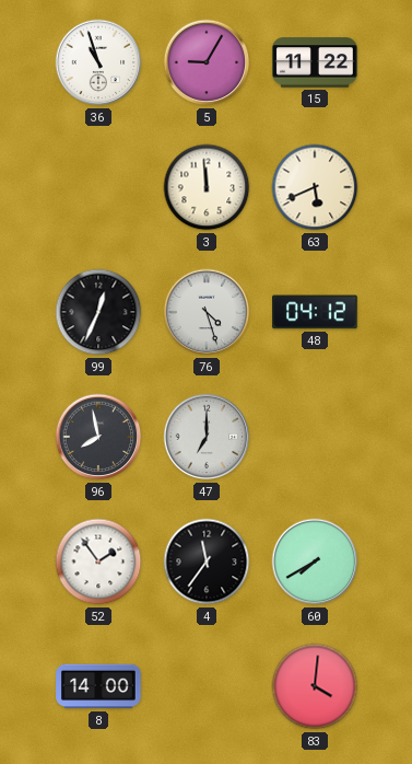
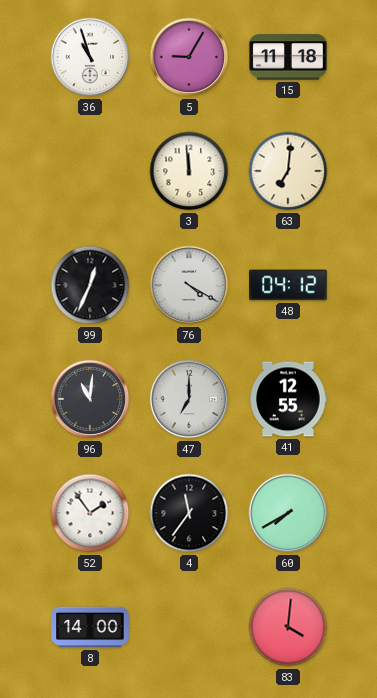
15: 11:22 -> 11:18 (288, 57)
63: 5:41 -> 7:01 (288, 171)
76: 4:27 -> 4:20 (189, 285)
96: 7:58 -> 11:01 (90, 399)
41: none -> 12:55 (288, 399)
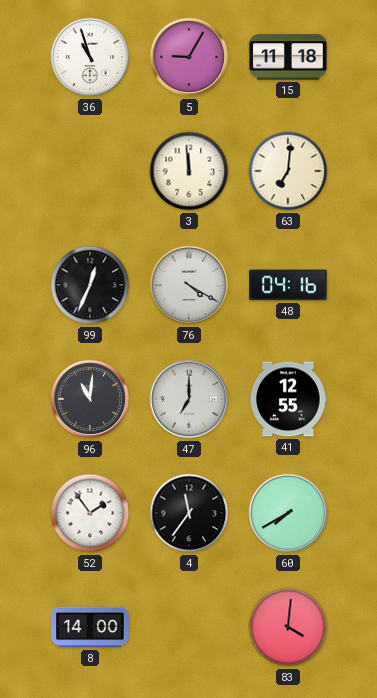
48: 04:12 -> 04:16 (288, 285)
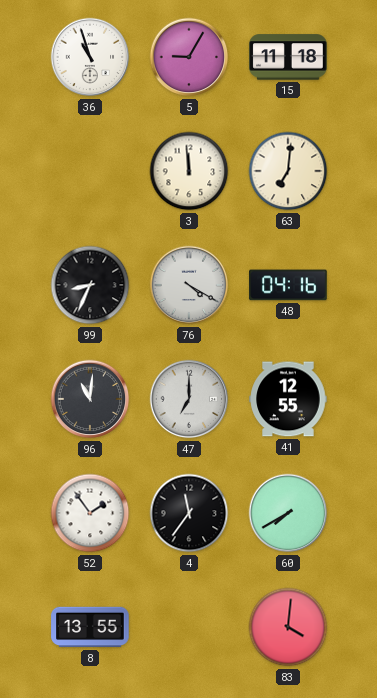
99: 12:34 -> 8:34 (90, 285)
8: 14:00 -> 13:55 (90, 627)
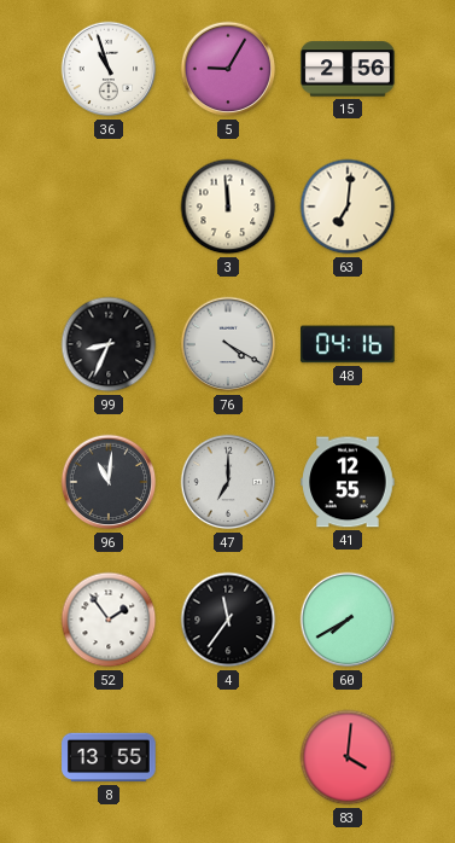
15: 11:18 -> 2:56 (348, 69)
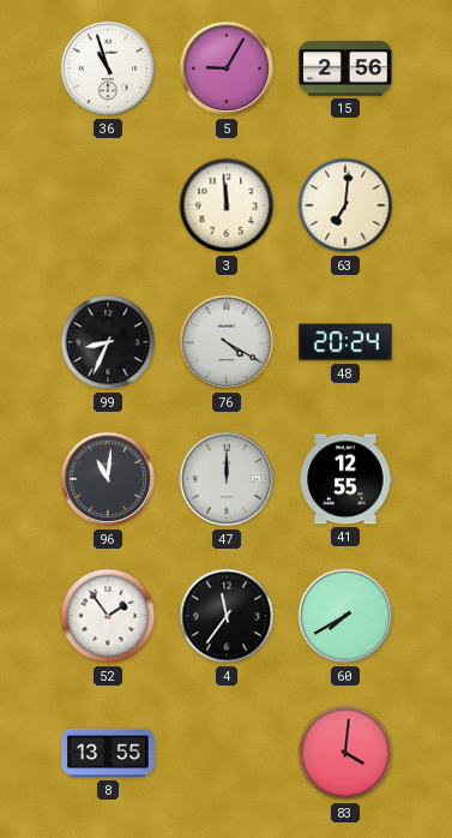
48: 04:16 -> 20:24 (345, 342)
47: 7:00 -> 12:00 (227, 479)
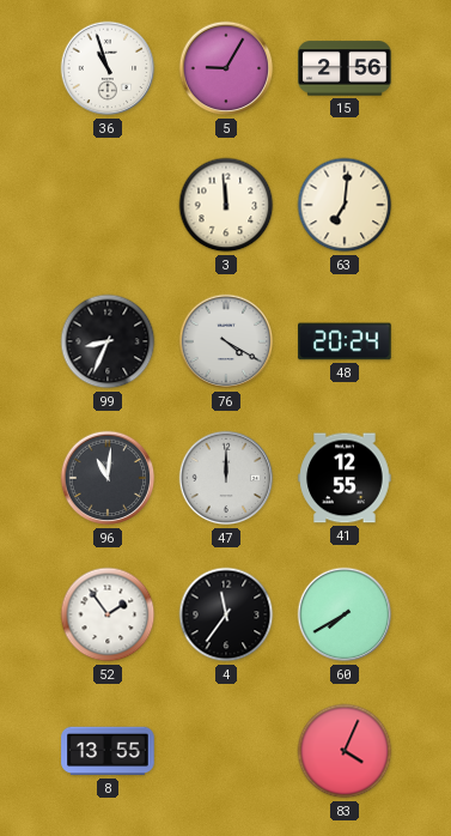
83: 4:01 -> 4:04 (345, 751)
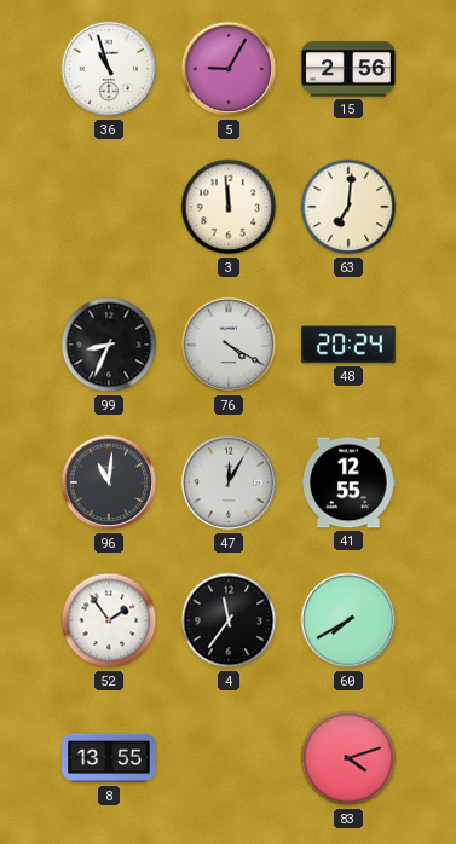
47: 12:00 -> 12:05 (229, 482)
83: 4:04 -> 4:12 (348, 758)
